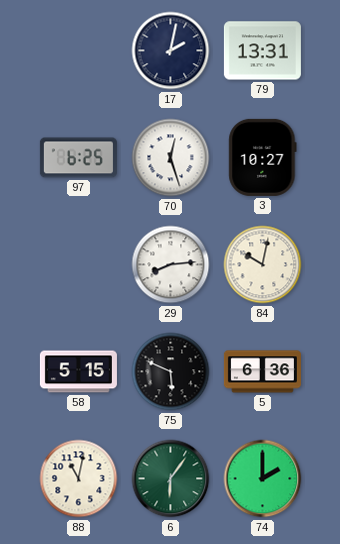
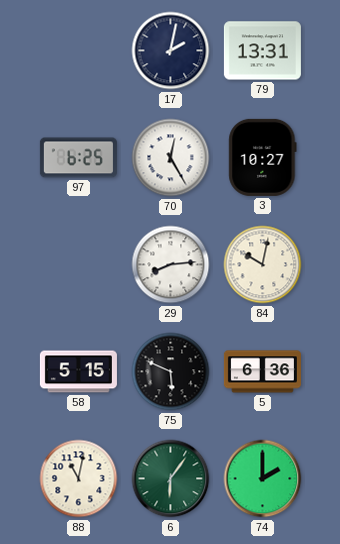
70: 12:27 -> 12:25 (171, 158)
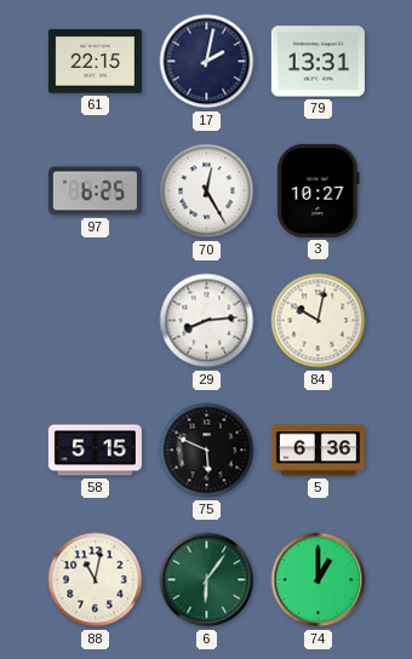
61: none -> 22:15 (95, 62)
74: 2:00 -> 1:00 (319, 580)
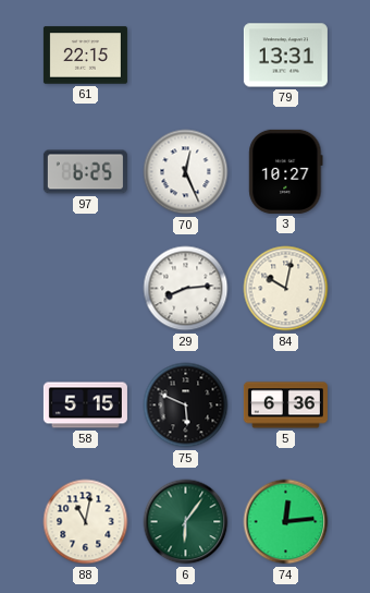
17: 2:02 -> none (207, 62)
70: 12:25 -> 12:26 (186, 172)
74: 1:00 -> 12:14 (286, 522)
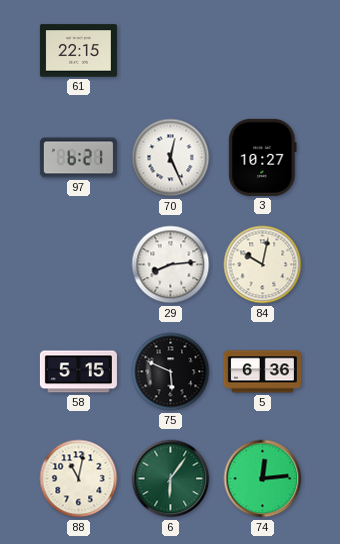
79: 13:31 -> none (285, 56)
97: 6:25 -> 6:21 (78, 158)
